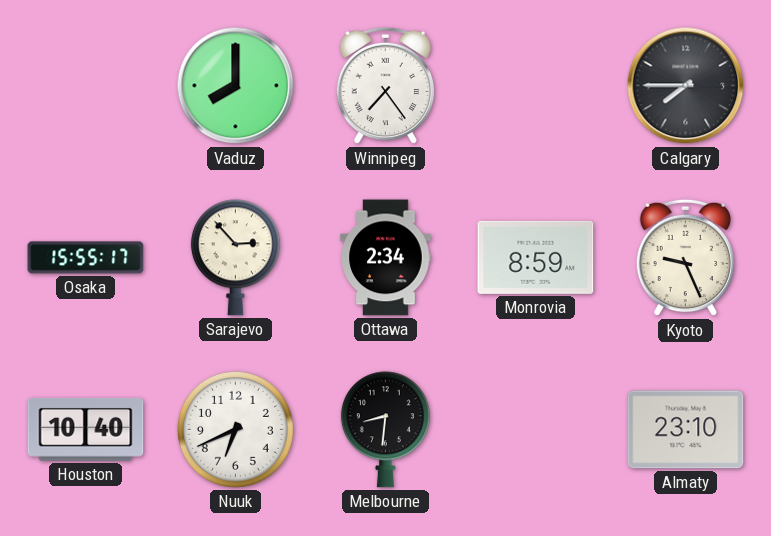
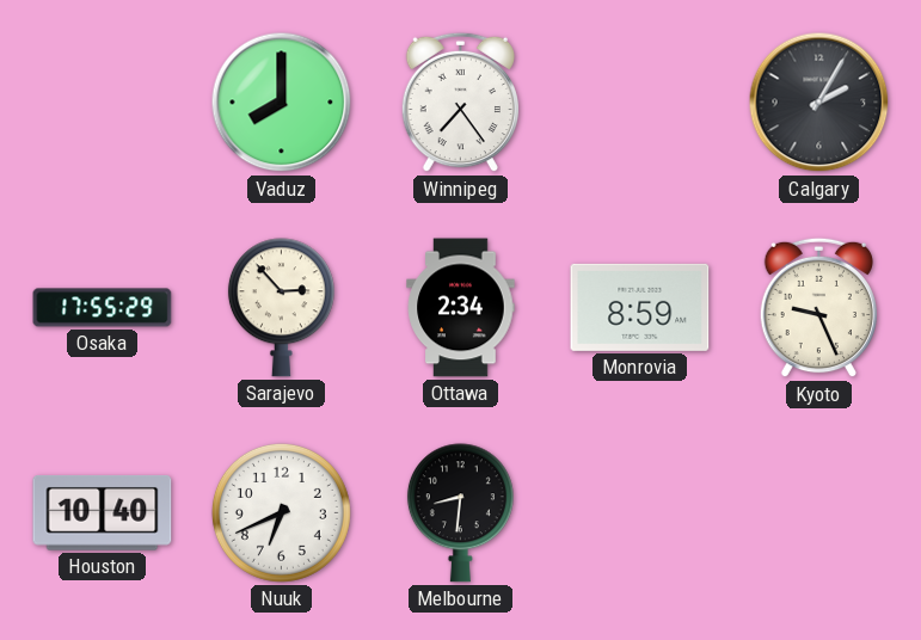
Calgary: 7:45 -> 2:05 (819, 103)
Osaka: 15:55 -> 17:55 (103, 308)
Almaty: 23:10 -> none (686, 430)
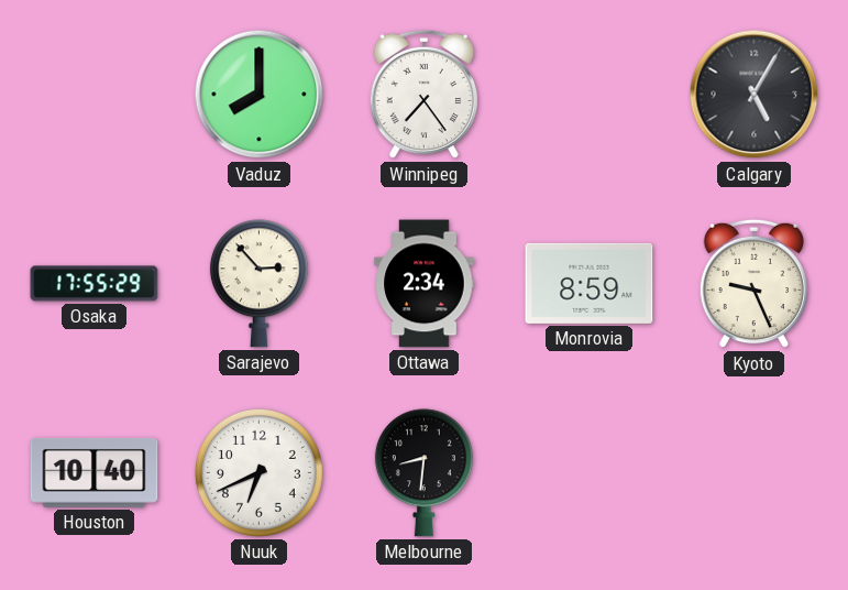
Calgary: 2:05 -> 5:05 (755, 95)
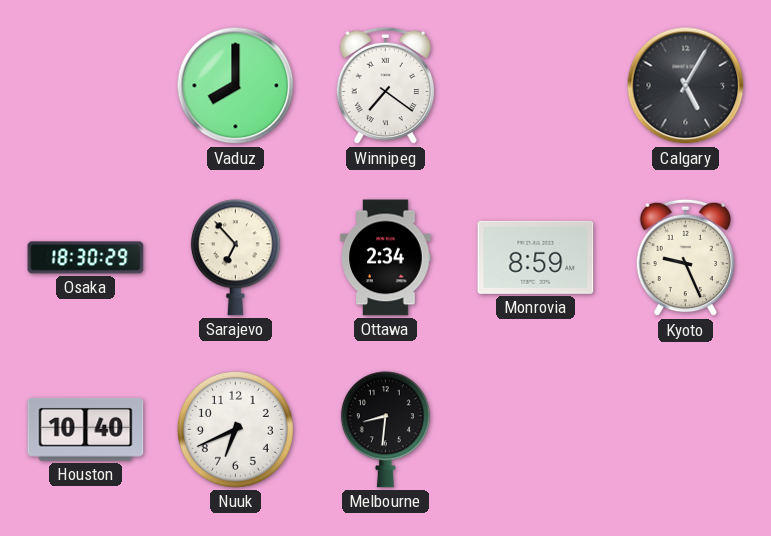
Winnipeg: 7:24 -> 7:21 (385, 86)
Osaka: 17:55 -> 18:30 (86, 258)
Sarajevo: 2:53 -> 6:53 (235, 258)
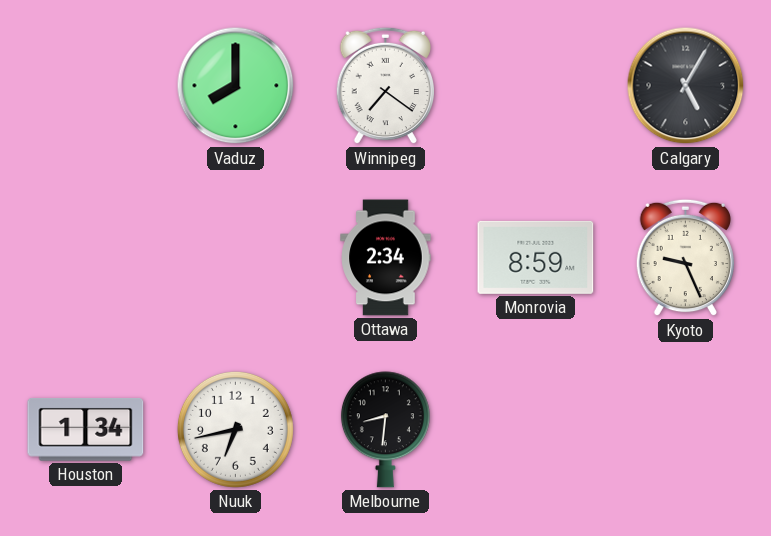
Osaka: 18:30 -> none (86, 258)
Sarajevo: 6:53 -> none (235, 258)
Houston: 10:40 -> 1:34 (86, 430)
Nuuk: 6:41 -> 6:43 (235, 429)
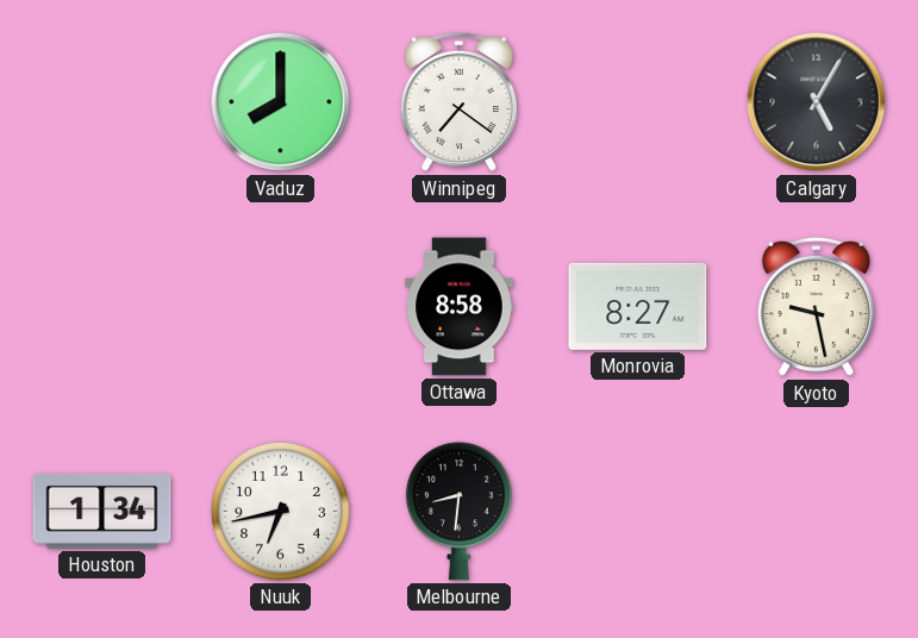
Ottawa: 2:34 -> 8:58 (460, 307)
Monrovia: 8:59 -> 8:27 (638, 306)
Kyoto: 9:26 -> 9:28 (816, 307)
